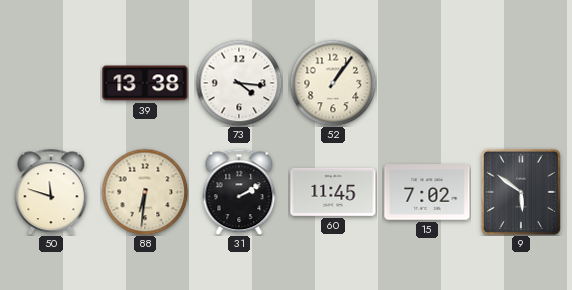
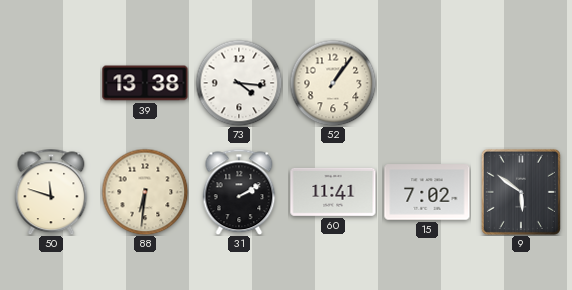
60: 11:45 -> 11:41 (333, 192)
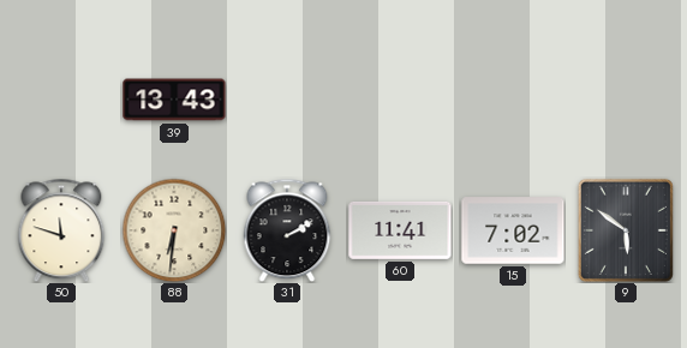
39: 13:38 -> 13:43 (174, 100)
73: 4:16 -> none (239, 83)
52: 1:06 -> none (333, 83)
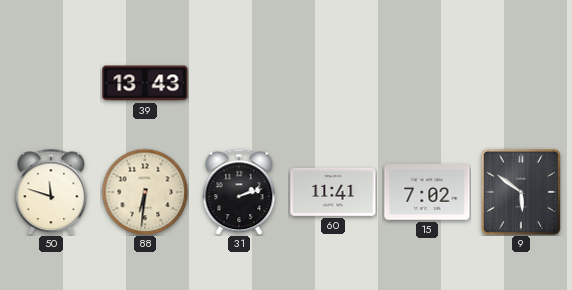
31: 2:10 -> 2:12 (239, 192)
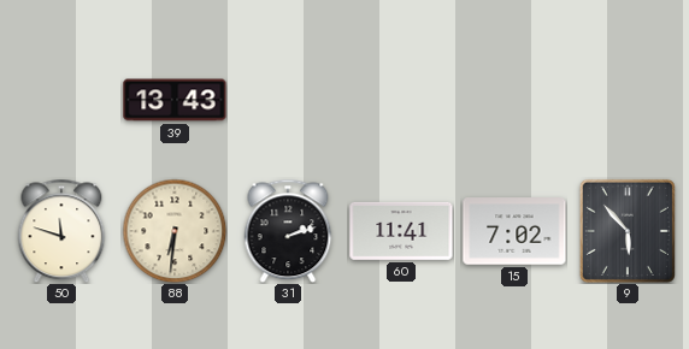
9: 5:51 -> 5:53 (628, 231)
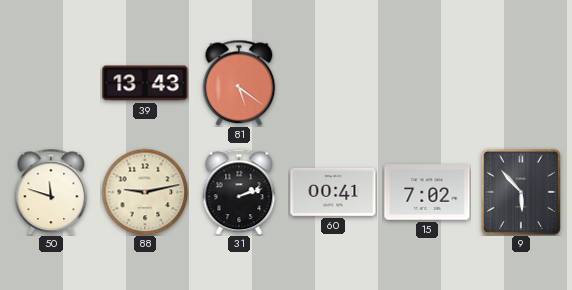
81: none -> 5:21 (239, 83)
88: 6:31 -> 9:13 (145, 192)
60: 11:41 -> 00:41 (333, 192)
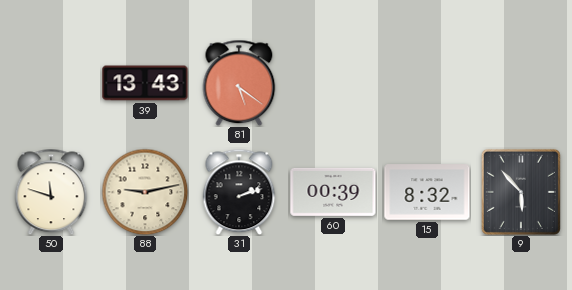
60: 00:41 -> 00:39 (333, 192)
15: 7:02 -> 8:32 (427, 192)
